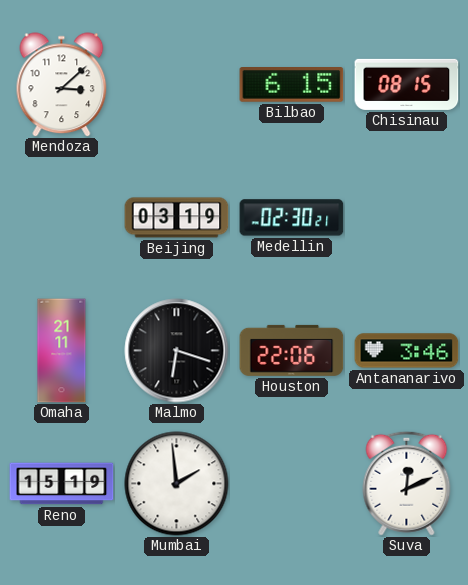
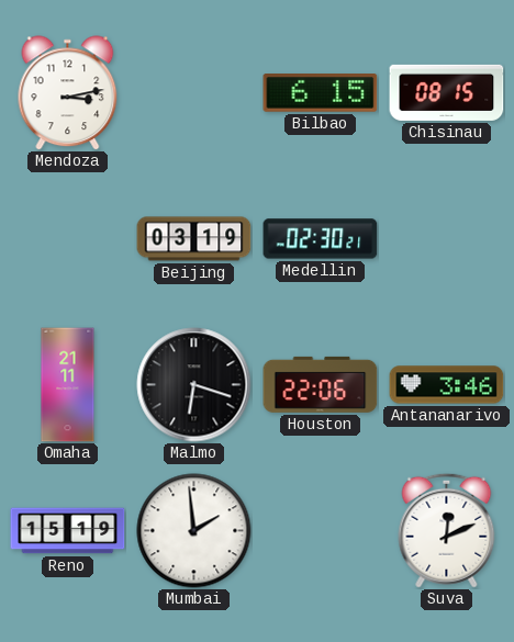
Mendoza: 3:08 -> 3:13 (68, 93)
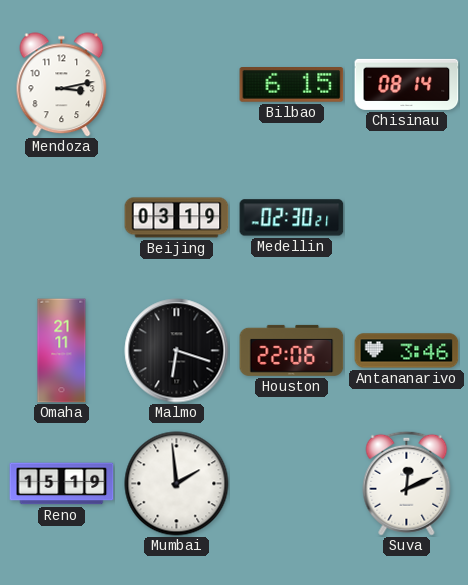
Chisinau: 08:15 -> 08:14 (407, 84)
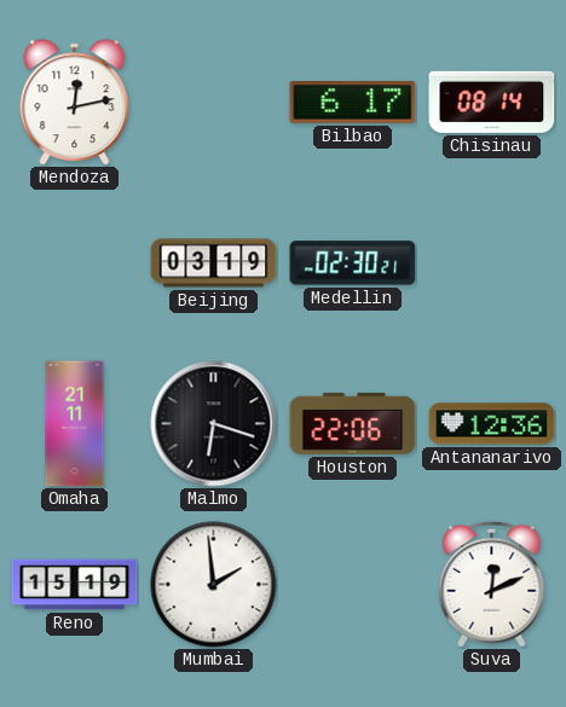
Mendoza: 3:13 -> 12:13 (75, 103)
Bilbao: 6:15 -> 6:17 (353, 103)
Antananarivo: 3:46 -> 12:36 (492, 424)
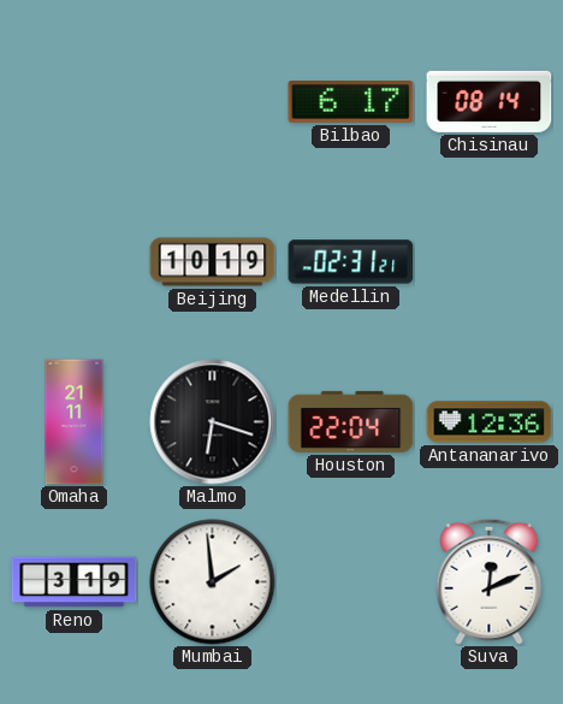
Mendoza: 12:13 -> none (75, 103)
Beijing: 03:19 -> 10:19 (213, 262)
Medellin: 02:30 -> 02:31 (351, 262)
Houston: 22:06 -> 22:04 (351, 421)
Reno: 15:19 -> 3:19 (75, 582)
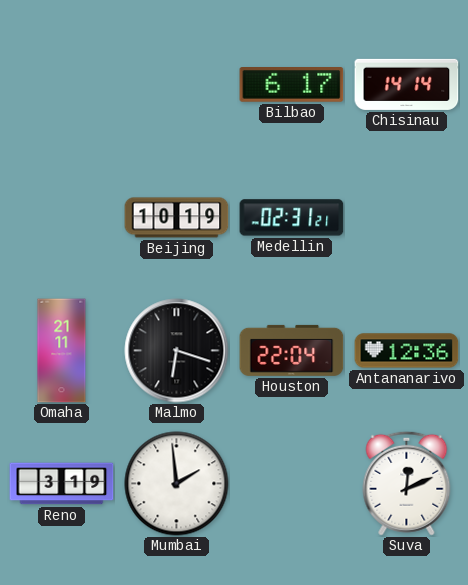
Chisinau: 08:14 -> 14:14 (407, 84)
